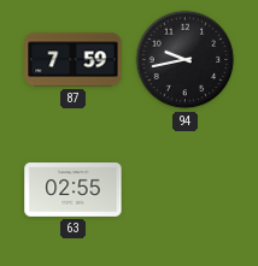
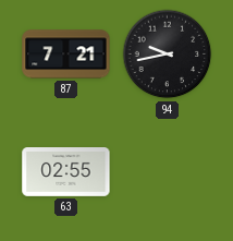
87: 7:59 -> 7:21 (66, 55)
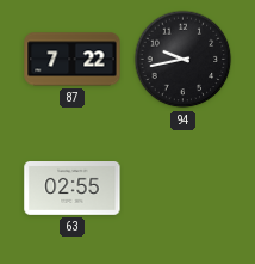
87: 7:21 -> 7:22 (73, 60)
